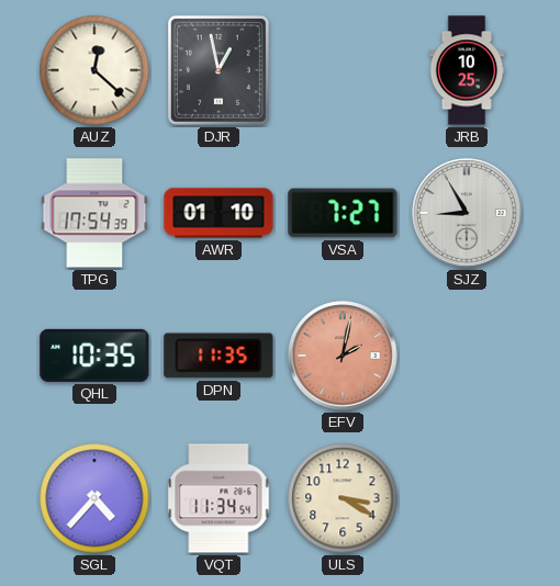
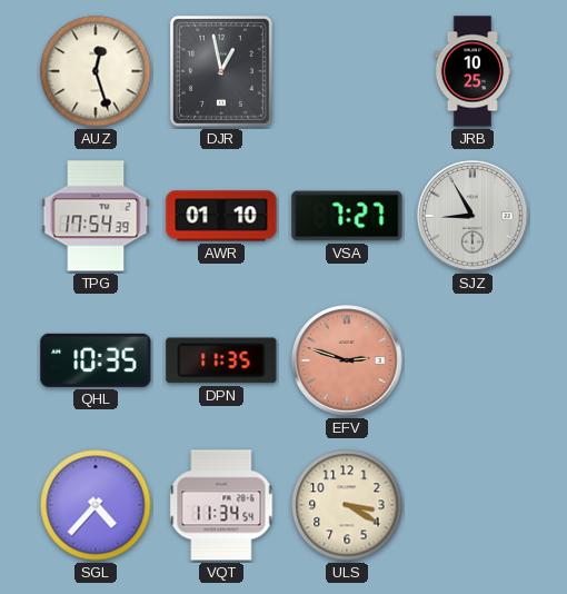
AUZ: 12:22 -> 12:27 (96, 71)
EFV: 2:02 -> 2:48 (347, 360)
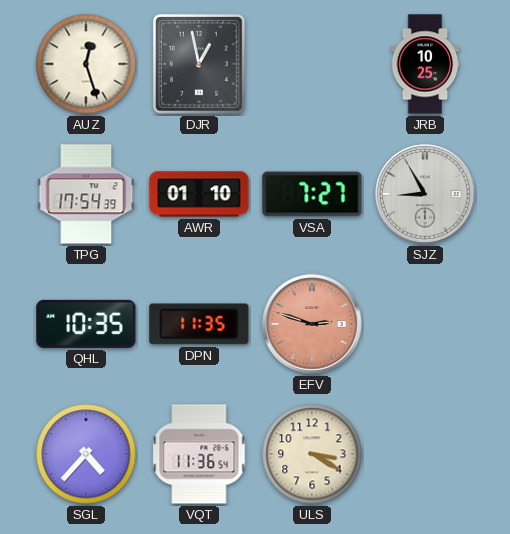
VQT: 11:34 -> 11:36 (199, 454)
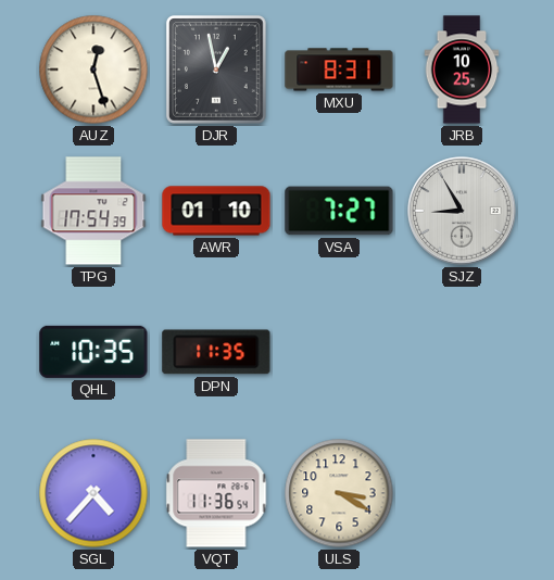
MXU: none -> 8:31 (339, 70)
EFV: 2:48 -> none (312, 324)
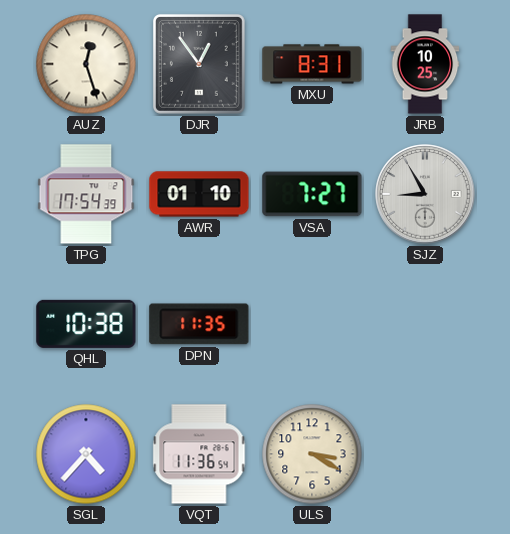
DJR: 12:58 -> 12:54 (199, 64)
QHL: 10:35 -> 10:38 (86, 324)
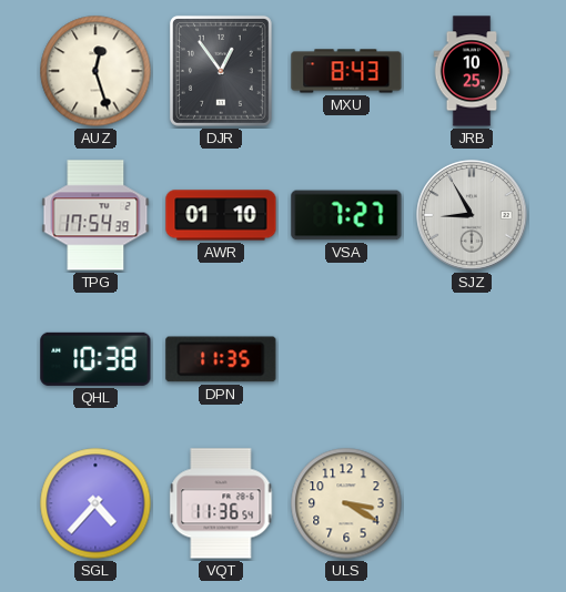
MXU: 8:31 -> 8:43 (346, 71)
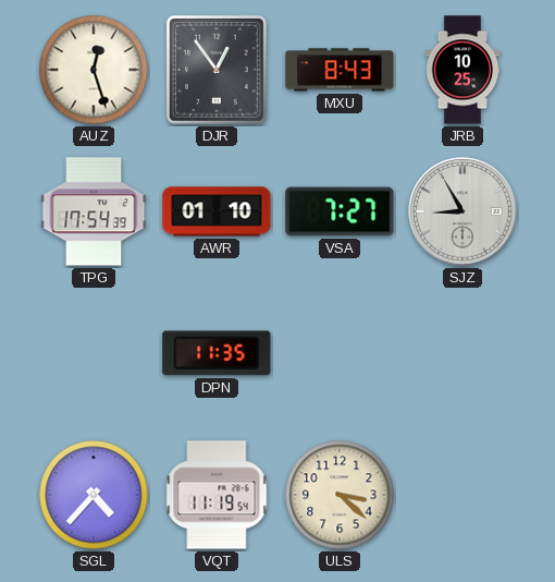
QHL: 10:38 -> none (95, 359)
VQT: 11:36 -> 11:19 (217, 495)
ULS: 3:20 -> 3:22 (340, 495)
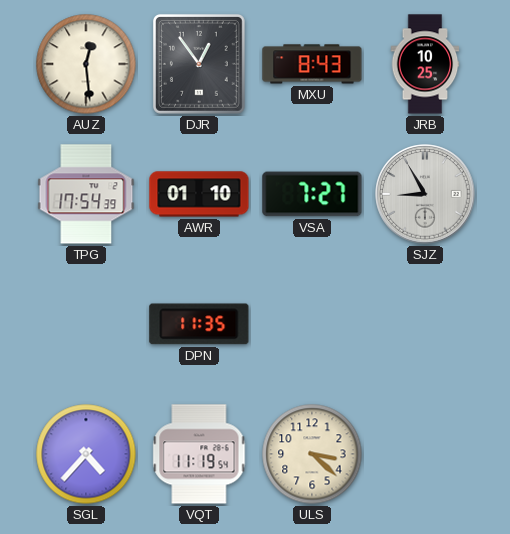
AUZ: 12:27 -> 12:29 (86, 64)
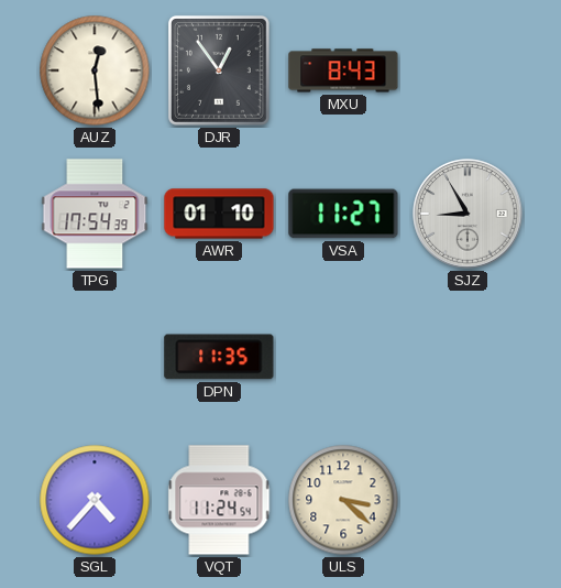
JRB: 10:25 -> none (425, 64)
VSA: 7:27 -> 11:27 (343, 214)
VQT: 11:19 -> 11:24 (219, 500)
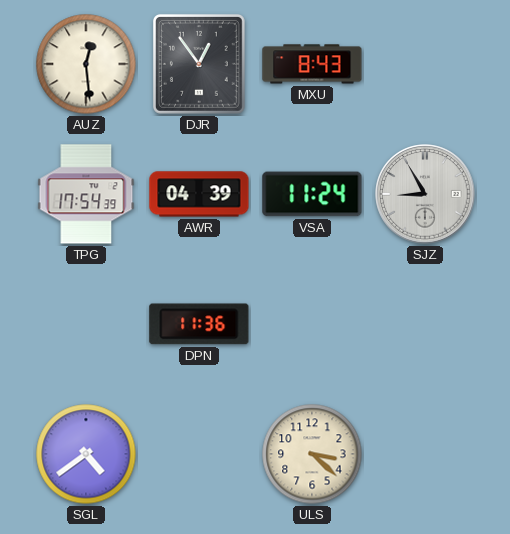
AWR: 01:10 -> 04:39 (199, 194)
VSA: 11:27 -> 11:24 (312, 194)
DPN: 11:35 -> 11:36 (199, 324)
SGL: 4:37 -> 4:39 (86, 454)
VQT: 11:24 -> none (219, 500)
